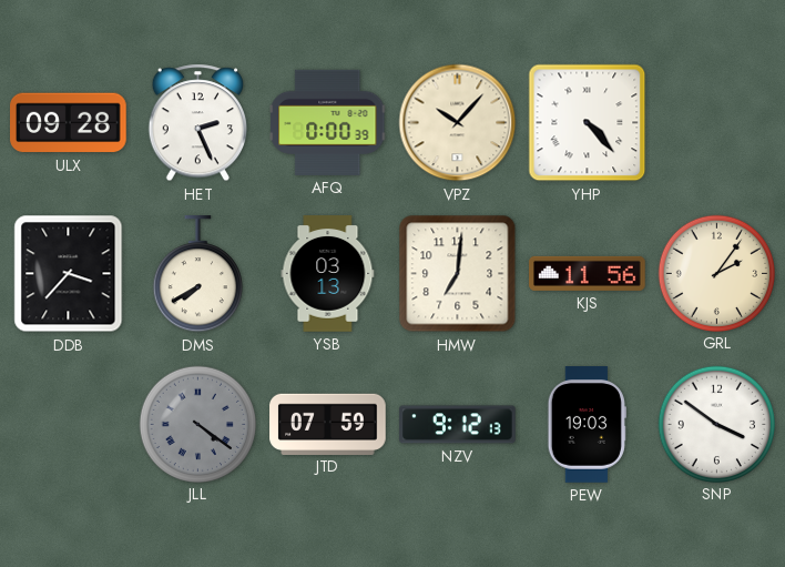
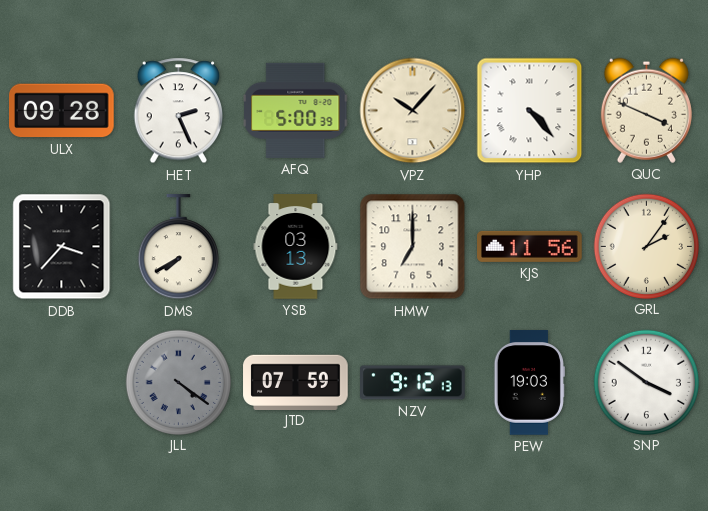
AFQ: 0:00 -> 5:00 (296, 110)
QUC: none -> 3:49 (646, 110)
HMW: 7:01 -> 7:00 (413, 247)
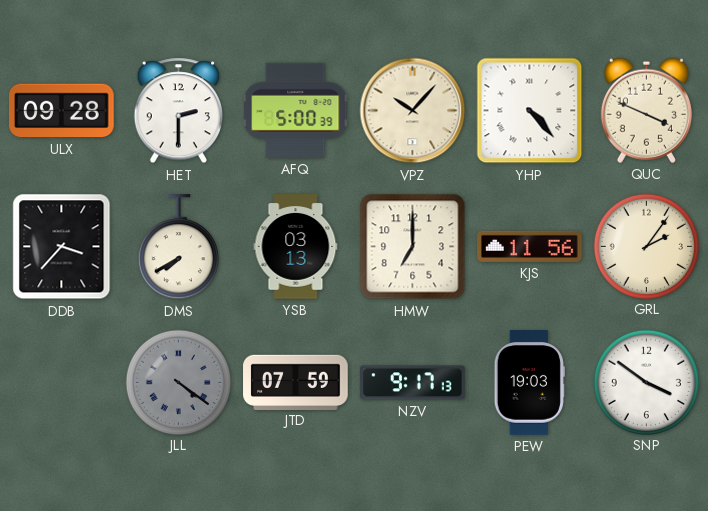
HET: 2:26 -> 2:30 (178, 111)
NZV: 9:12 -> 9:17 (413, 383)
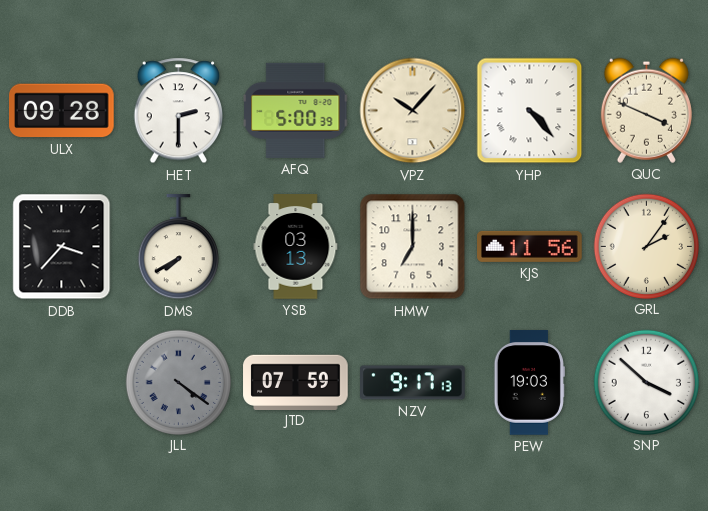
SNP: 3:51 -> 3:52 (646, 382)
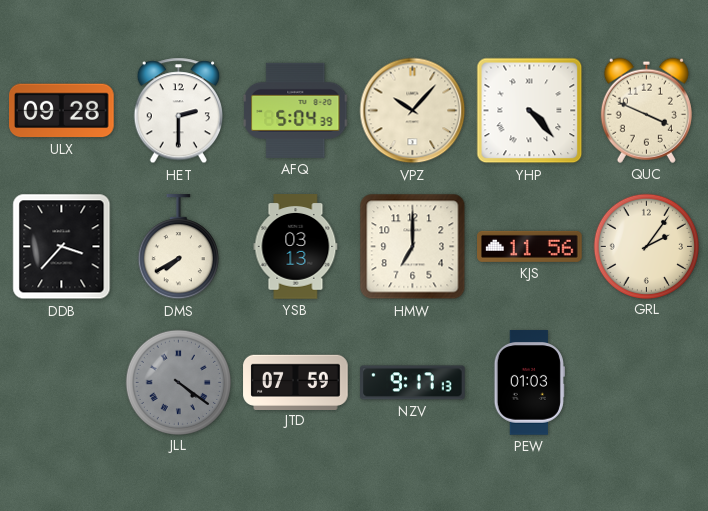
AFQ: 5:00 -> 5:04 (296, 110)
PEW: 19:03 -> 01:03 (529, 383)
SNP: 3:52 -> none (646, 382)
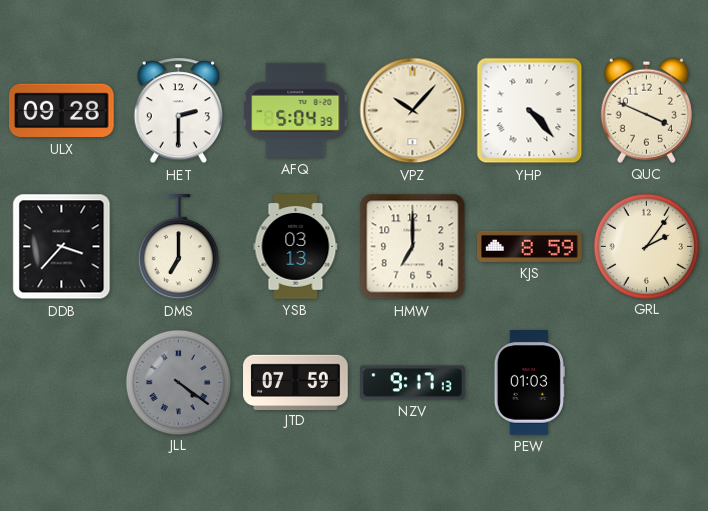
DMS: 7:40 -> 7:00 (178, 247)
KJS: 11:56 -> 8:59 (530, 246)
